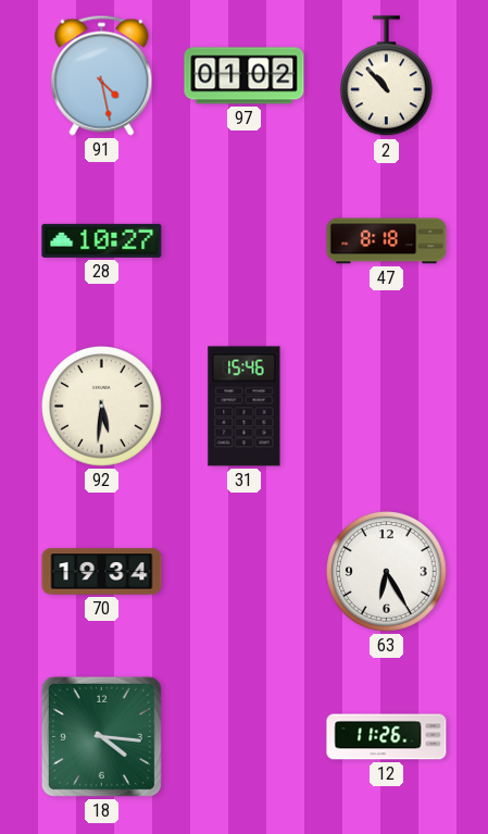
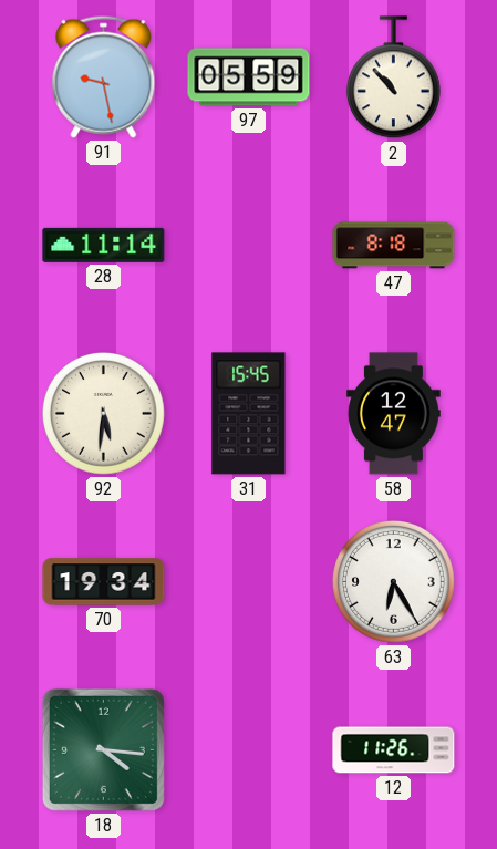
91: 4:28 -> 9:28 (104, 76)
97: 01:02 -> 05:59 (249, 77)
28: 10:27 -> 11:14 (104, 245)
31: 15:46 -> 15:45 (249, 414)
58: none -> 12:47 (394, 414)
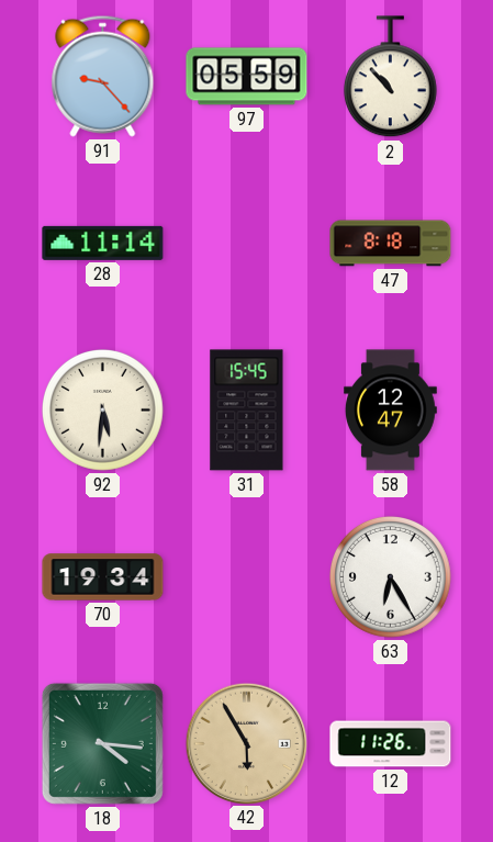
91: 9:28 -> 9:23 (103, 76)
42: none -> 5:55 (246, 743)
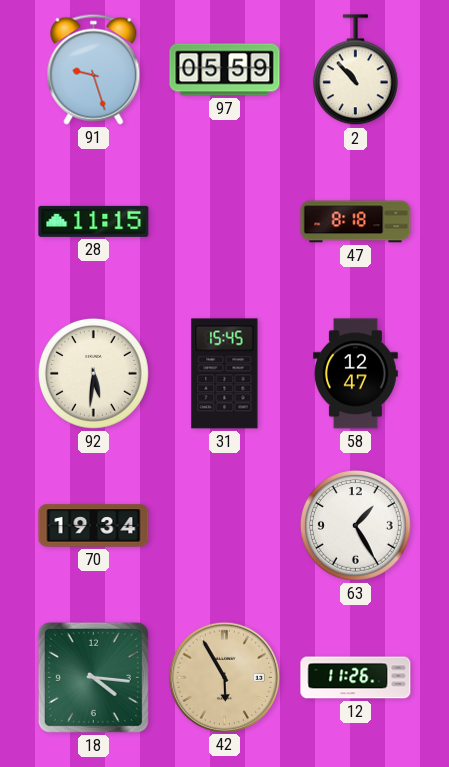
91: 9:23 -> 9:27 (94, 69)
28: 11:14 -> 11:15 (94, 221)
63: 6:25 -> 1:25 (356, 526)
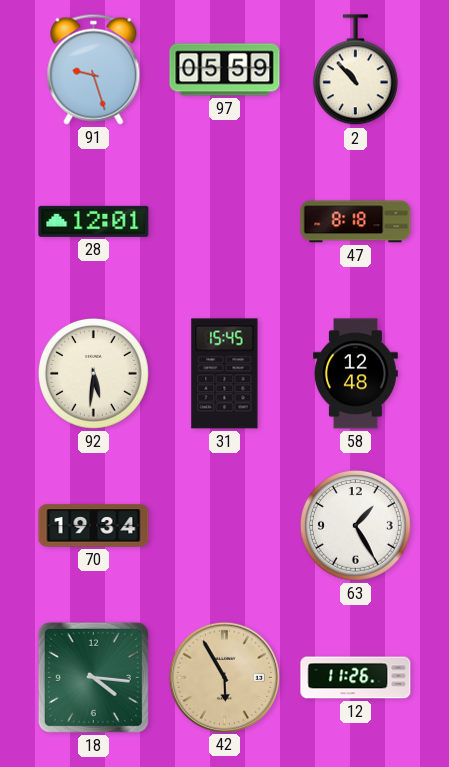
28: 11:15 -> 12:01 (94, 221)
58: 12:47 -> 12:48 (356, 374)
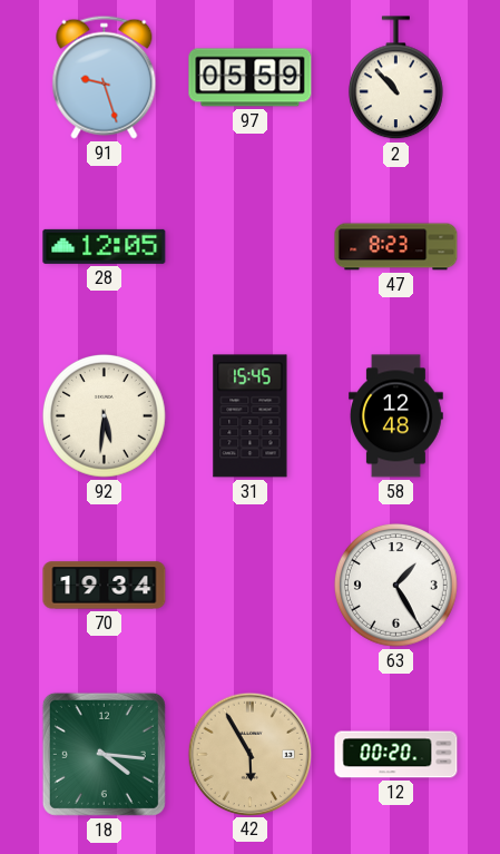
28: 12:01 -> 12:05 (105, 246)
47: 8:18 -> 8:23 (396, 247)
12: 11:26 -> 00:20 (396, 755)
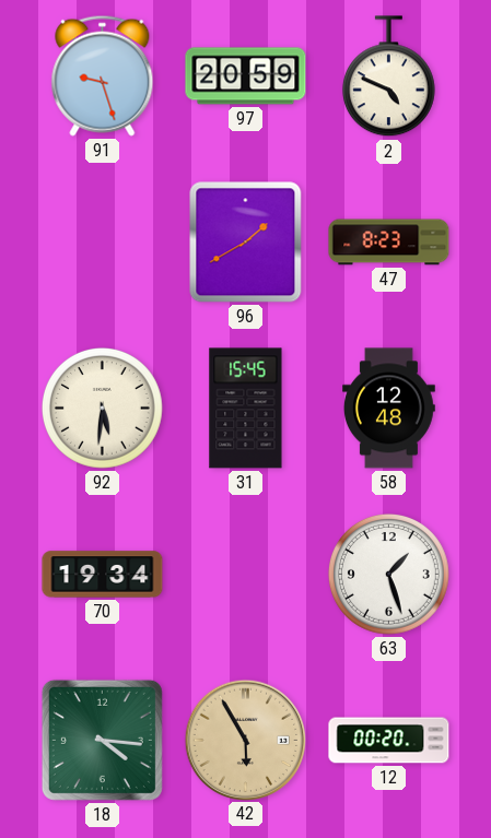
97: 05:59 -> 20:59 (246, 76)
2: 10:53 -> 4:49 (388, 76)
28: 12:05 -> none (105, 246)
96: none -> 1:40 (246, 243)
63: 1:25 -> 1:27 (389, 575)
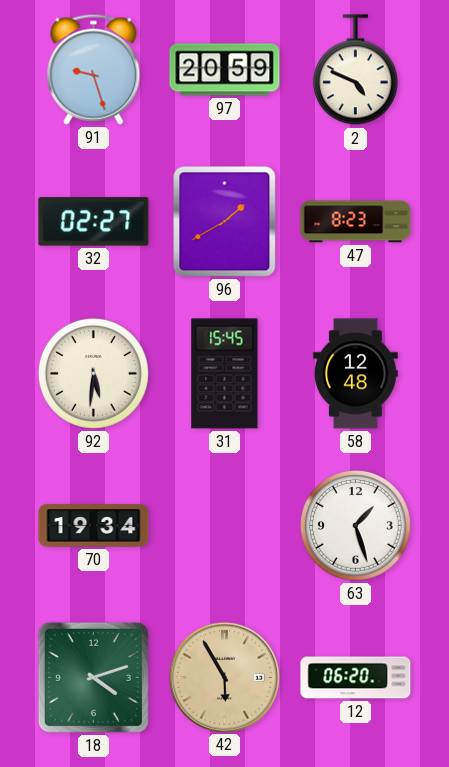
32: none -> 02:27 (94, 222)
18: 4:16 -> 4:12 (93, 677)
12: 00:20 -> 06:20 (356, 678)
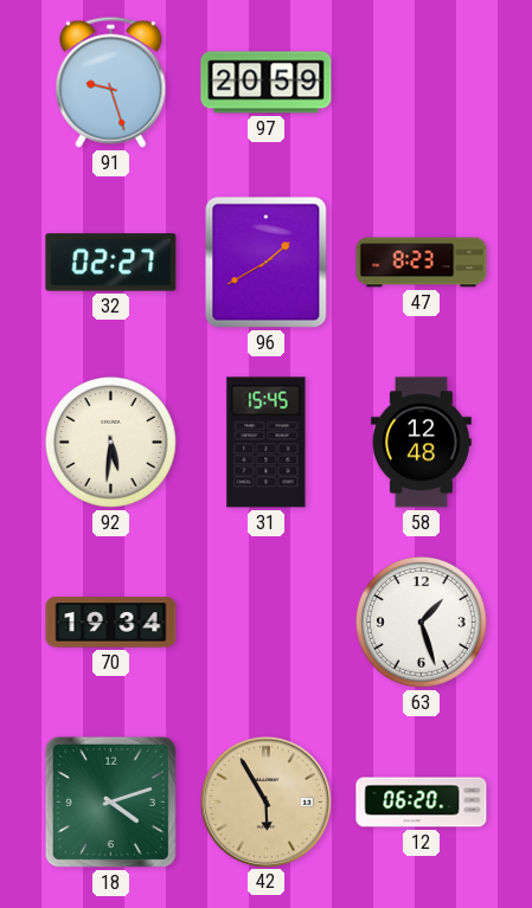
2: 4:49 -> none (355, 70)
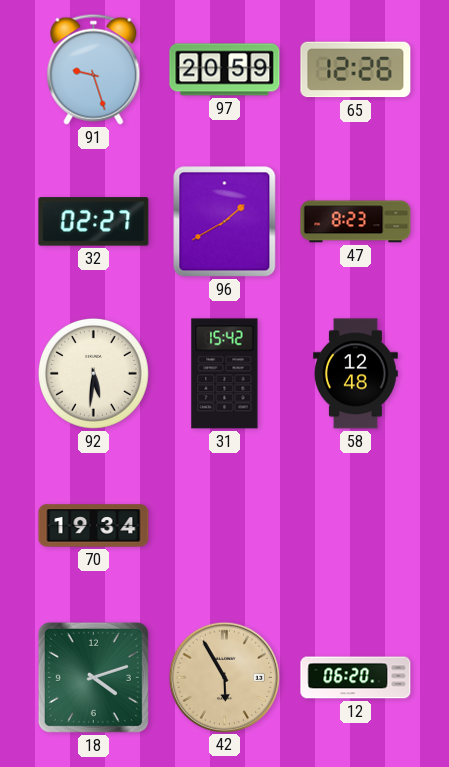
65: none -> 12:26 (356, 70)
31: 15:45 -> 15:42 (225, 374)
63: 1:27 -> none (422, 623)
